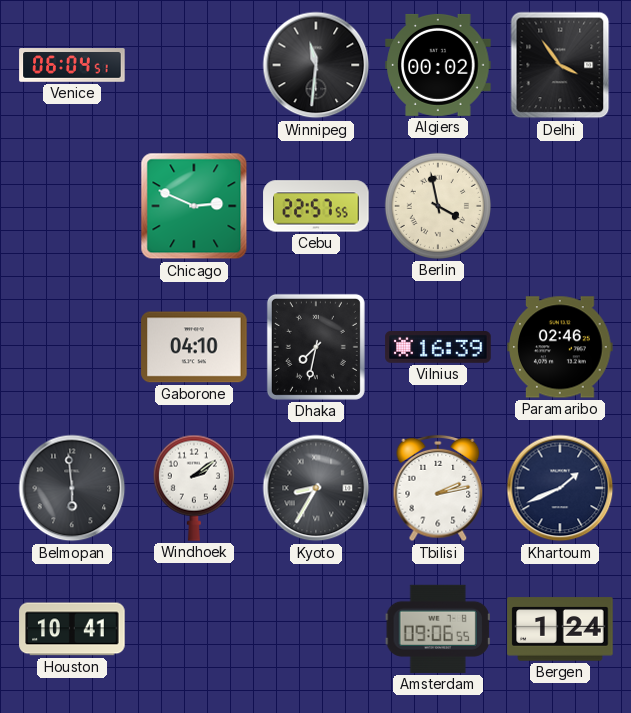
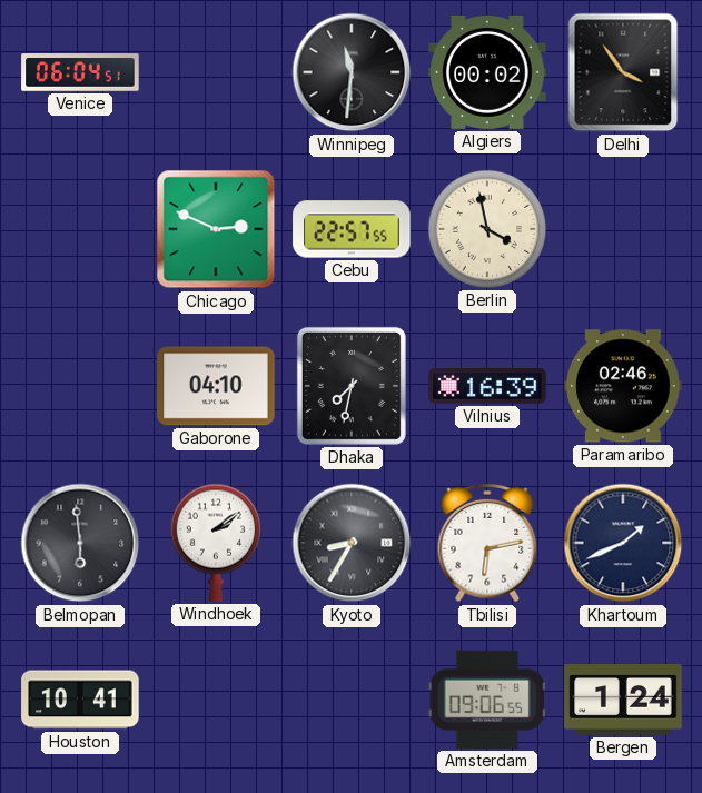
Tbilisi: 2:13 -> 6:13 (487, 543)
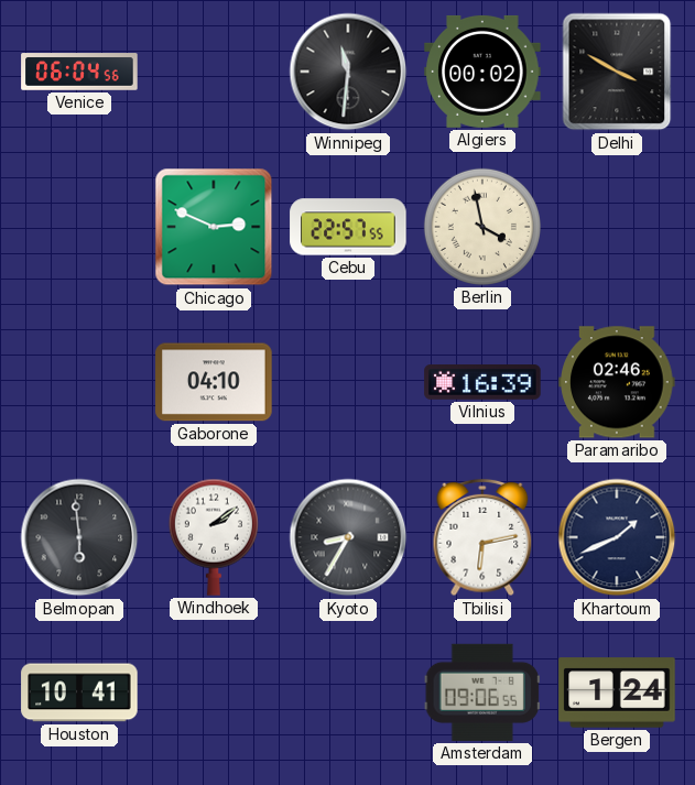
Venice: 06:04:51 -> 06:04:56 (79, 72)
Delhi: 3:54 -> 3:50 (617, 72)
Dhaka: 7:32 -> none (352, 386)
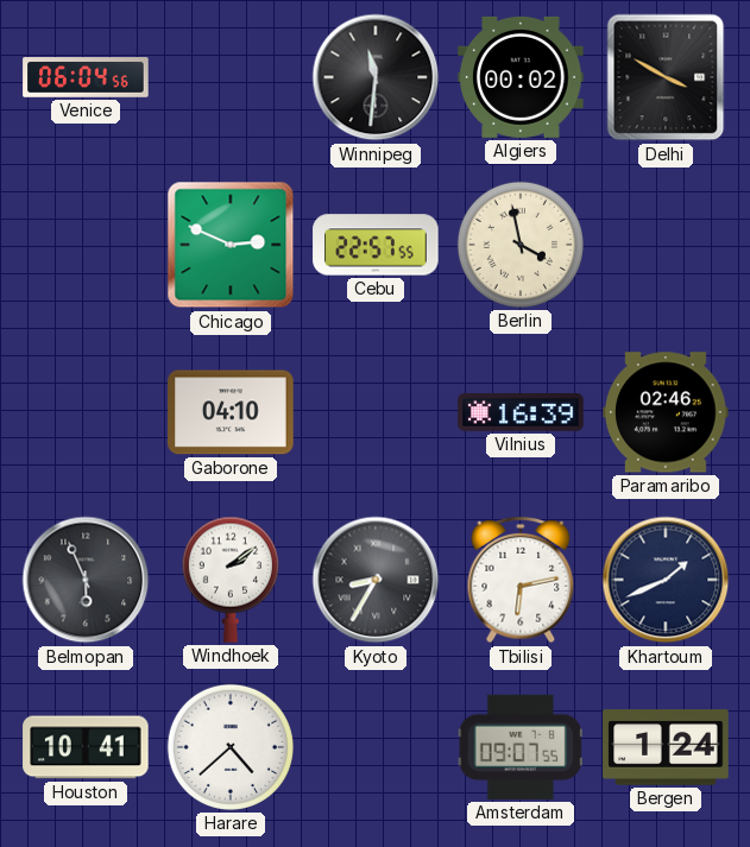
Belmopan: 5:59 -> 5:56 (86, 580)
Harare: none -> 4:38 (231, 747)
Amsterdam: 09:06 -> 09:07 (521, 747)
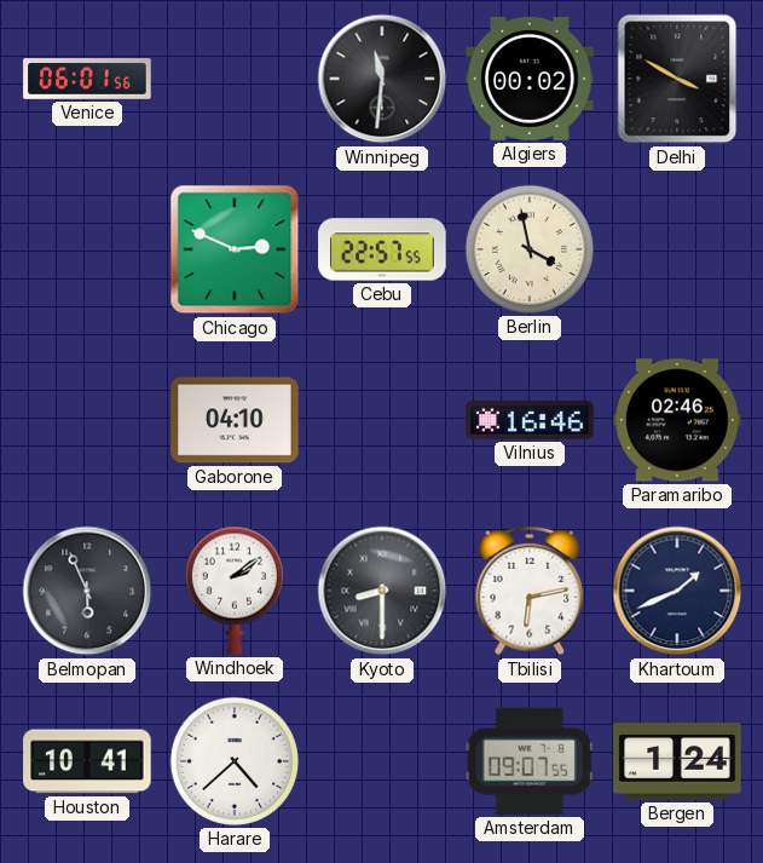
Venice: 06:04 -> 06:01 (87, 79)
Vilnius: 16:39 -> 16:46 (530, 421)
Kyoto: 8:35 -> 8:30 (382, 591)
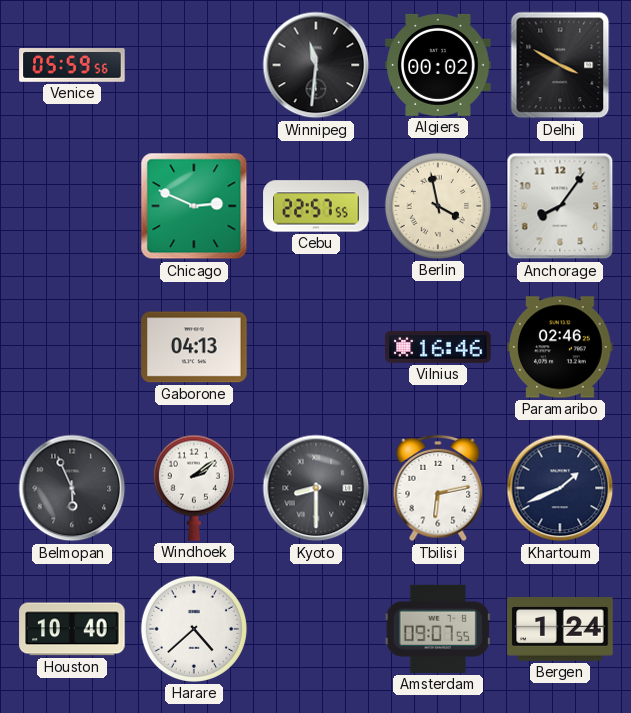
Venice: 06:01 -> 05:59 (72, 65)
Anchorage: none -> 8:06 (560, 206)
Gaborone: 04:10 -> 04:13 (194, 347)
Houston: 10:41 -> 10:40 (72, 629)
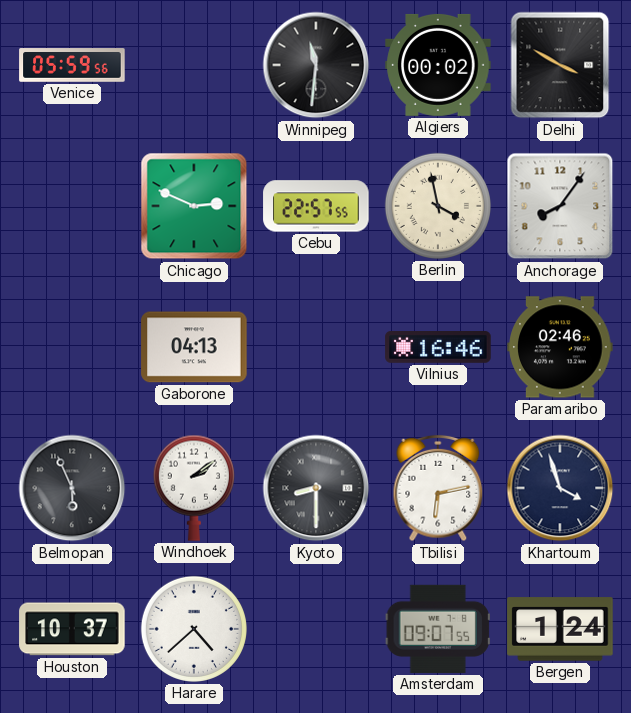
Khartoum: 1:41 -> 3:57 (560, 488)
Houston: 10:40 -> 10:37 (72, 629)
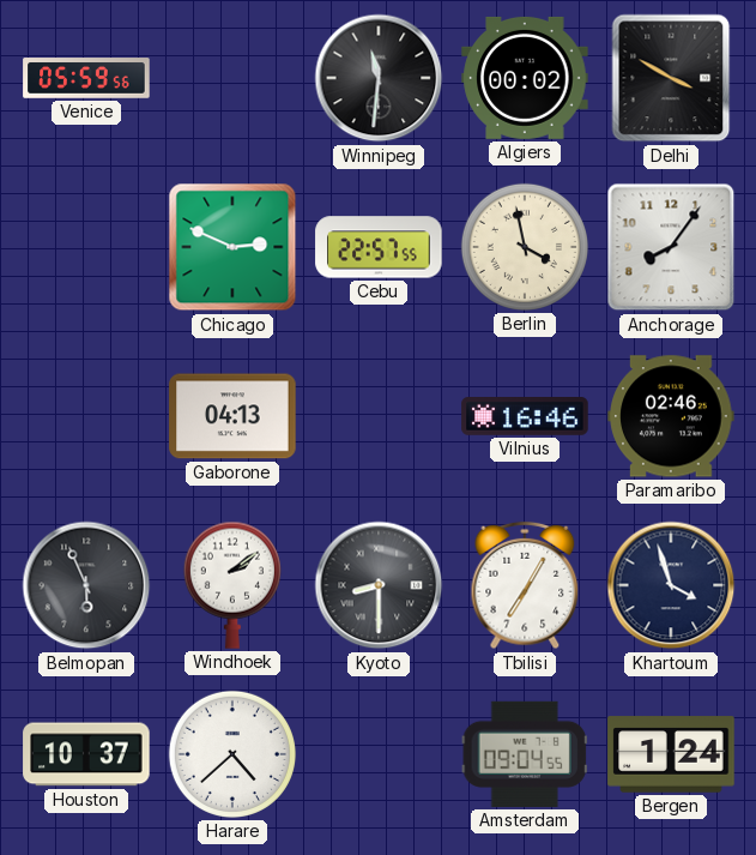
Tbilisi: 6:13 -> 7:05 (525, 585)
Amsterdam: 09:07 -> 09:04 (525, 754)
